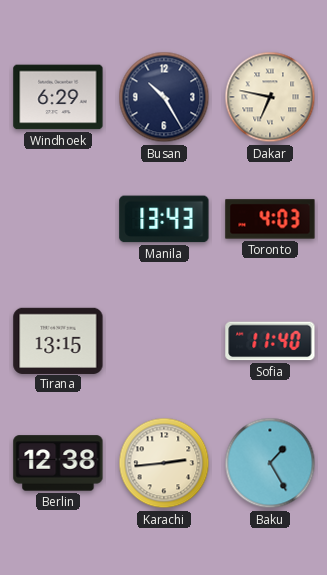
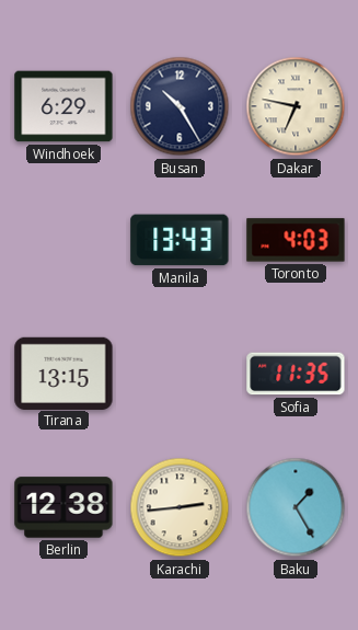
Sofia: 11:40 -> 11:35 (296, 374)
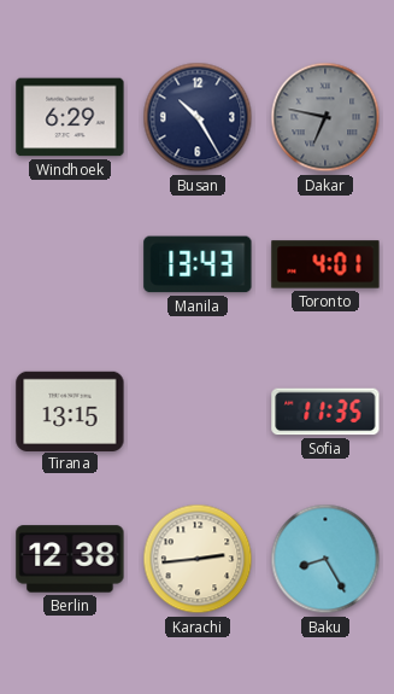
Dakar dial: cream -> grey (325, 117)
Toronto: 4:03 -> 4:01 (325, 264)
Baku: 1:25 -> 8:25 (325, 559)
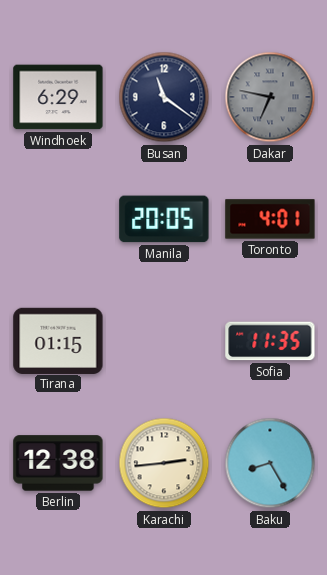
Busan: 10:25 -> 11:21 (164, 97)
Manila: 13:43 -> 20:05 (164, 219)
Tirana: 13:15 -> 01:15 (58, 340)
